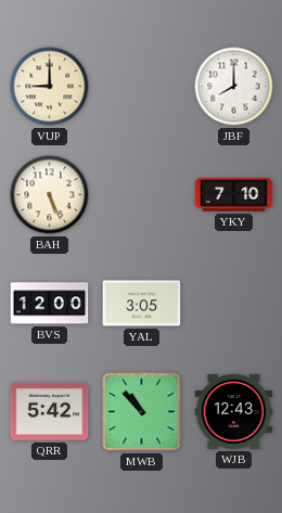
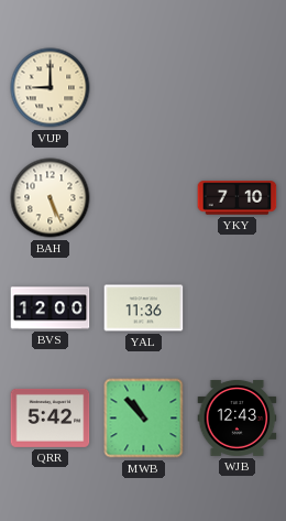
JBF: 8:00 -> none (234, 87)
YAL: 3:05 -> 11:36 (144, 308)
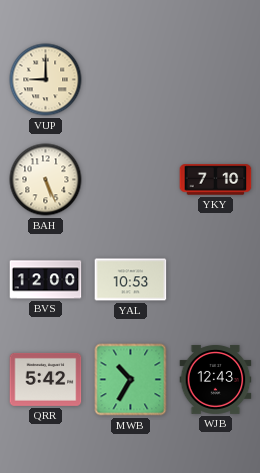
YAL: 11:36 -> 10:53 (131, 280)
MWB: 10:53 -> 10:35 (131, 380)
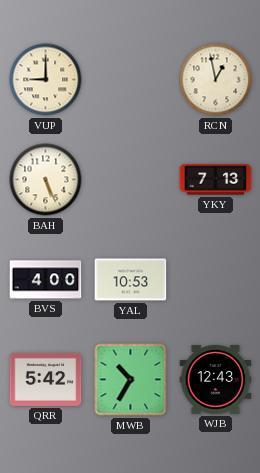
RCN: none -> 12:58 (216, 80)
YKY: 7:10 -> 7:13 (216, 180)
BVS: 12:00 -> 4:00 (46, 280)
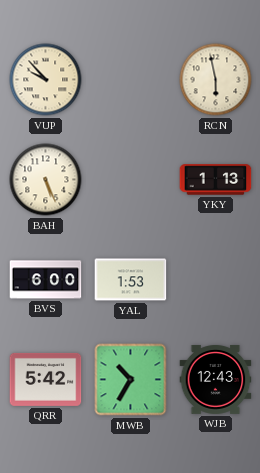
VUP: 9:00 -> 9:53 (46, 80)
RCN: 12:58 -> 5:58 (216, 80)
YKY: 7:13 -> 1:13 (216, 180)
BVS: 4:00 -> 6:00 (46, 280)
YAL: 10:53 -> 1:53 (131, 280)
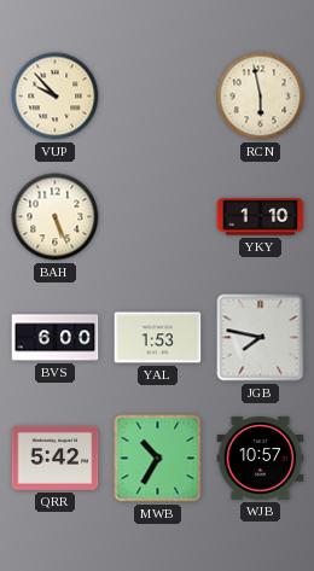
YKY: 1:13 -> 1:10 (261, 217)
JGB: none -> 7:47 (261, 338)
WJB: 12:43 -> 10:57 (261, 458)
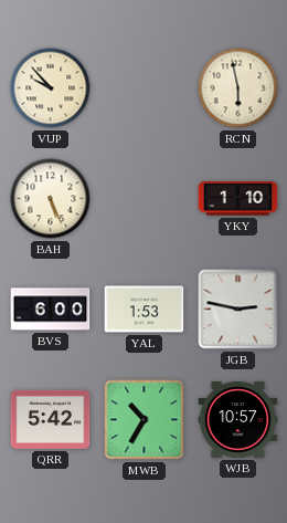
JGB: 7:47 -> 2:47 (238, 310)
